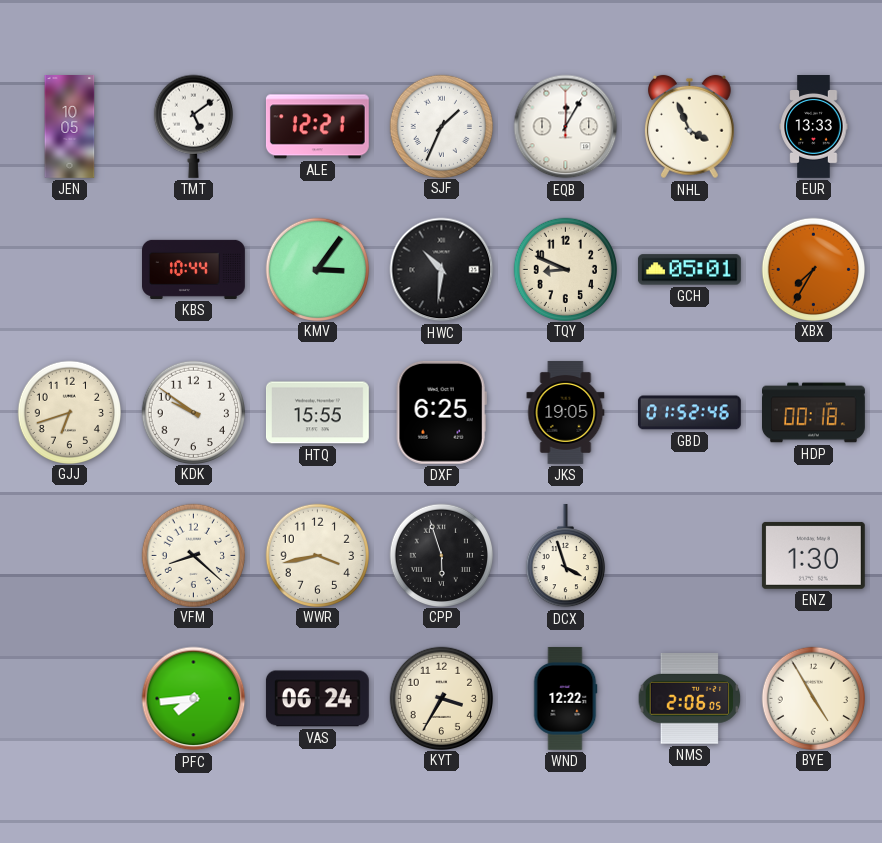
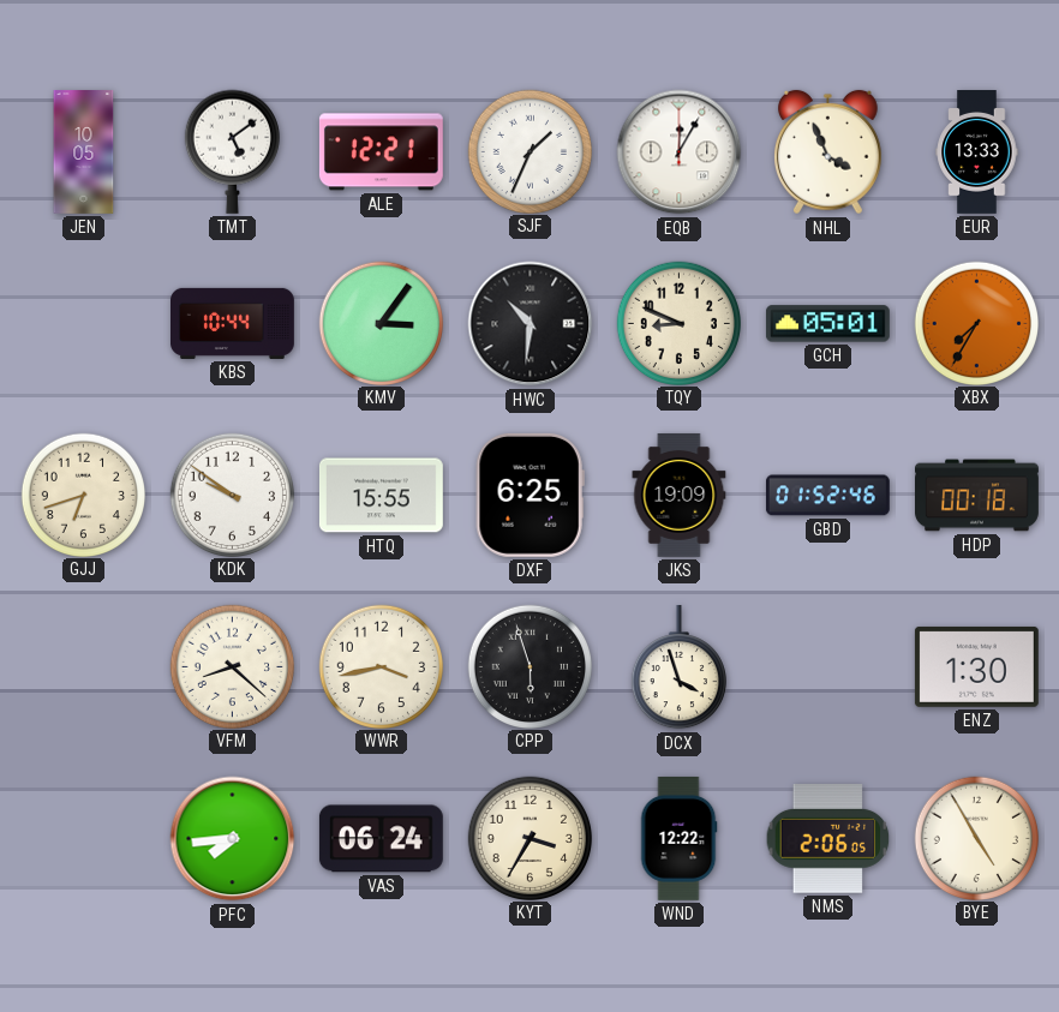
JKS: 19:05 -> 19:09 (680, 495)
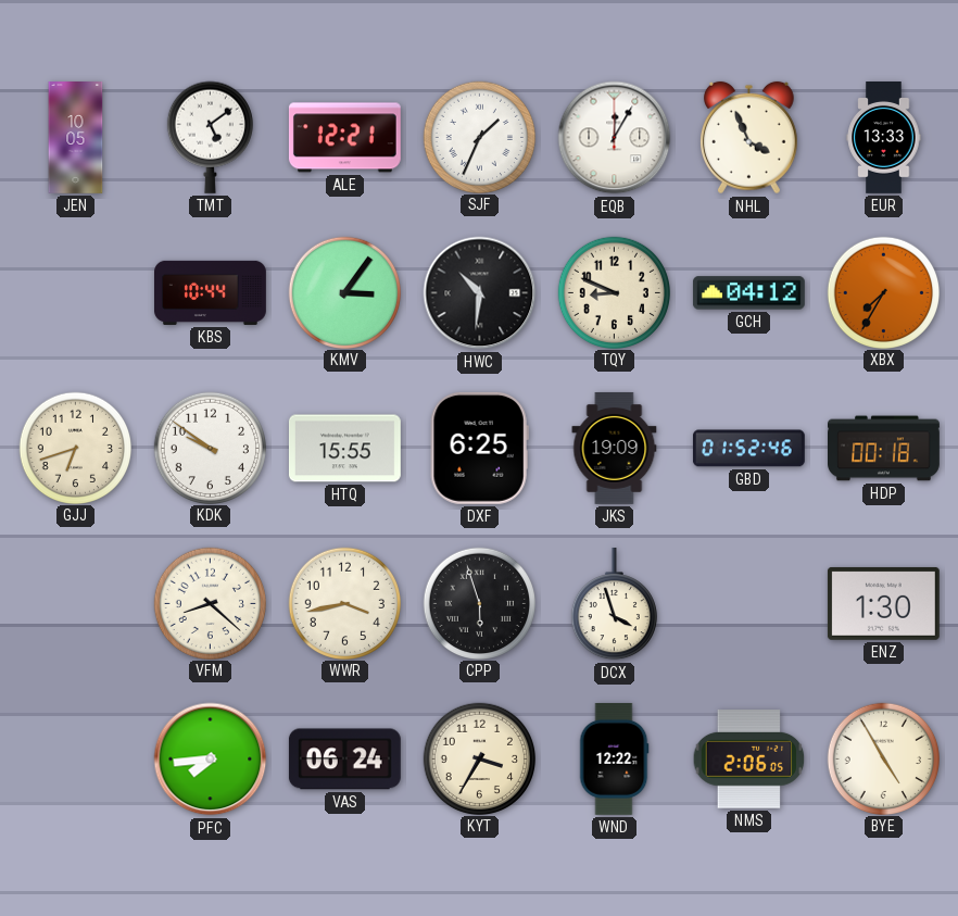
GCH: 05:01 -> 04:12 (748, 293)
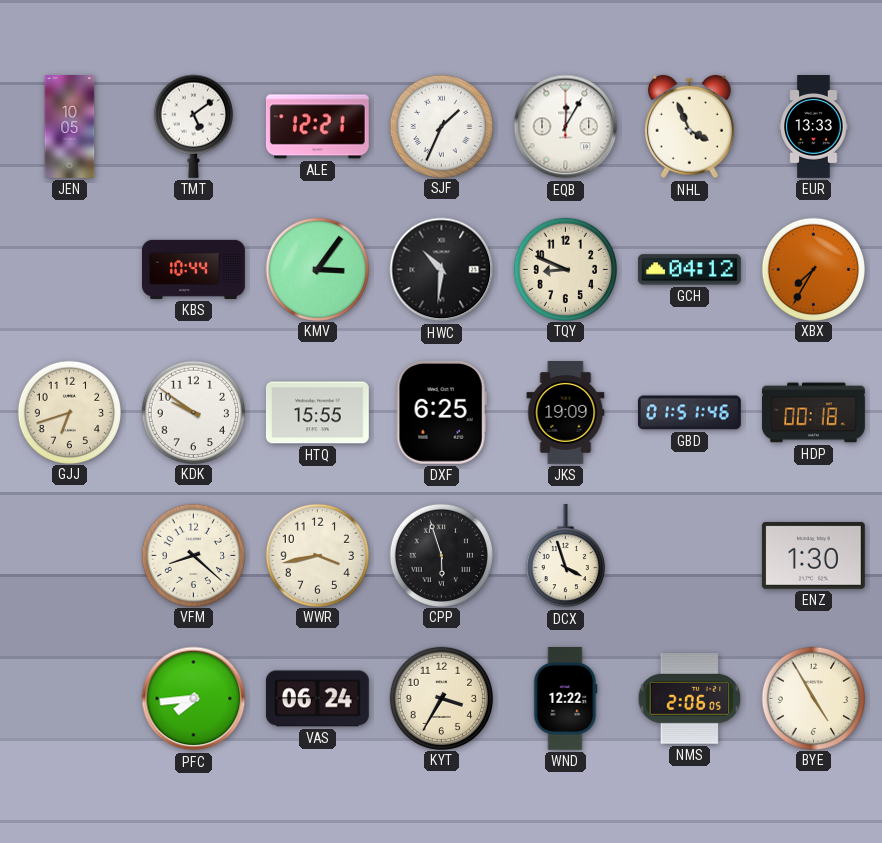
GBD: 01:52 -> 01:51 (689, 413)
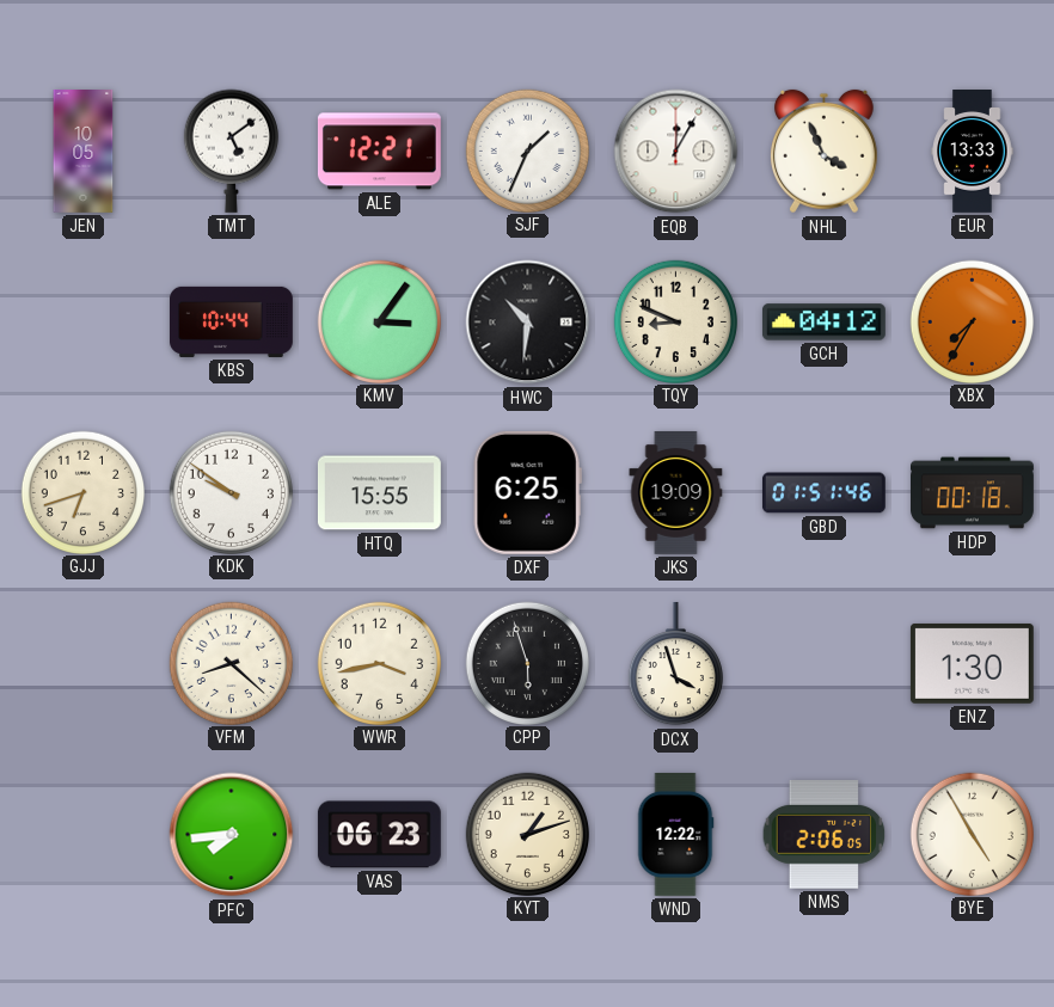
VAS: 06:24 -> 06:23 (379, 835)
KYT: 3:35 -> 1:12 (527, 834)
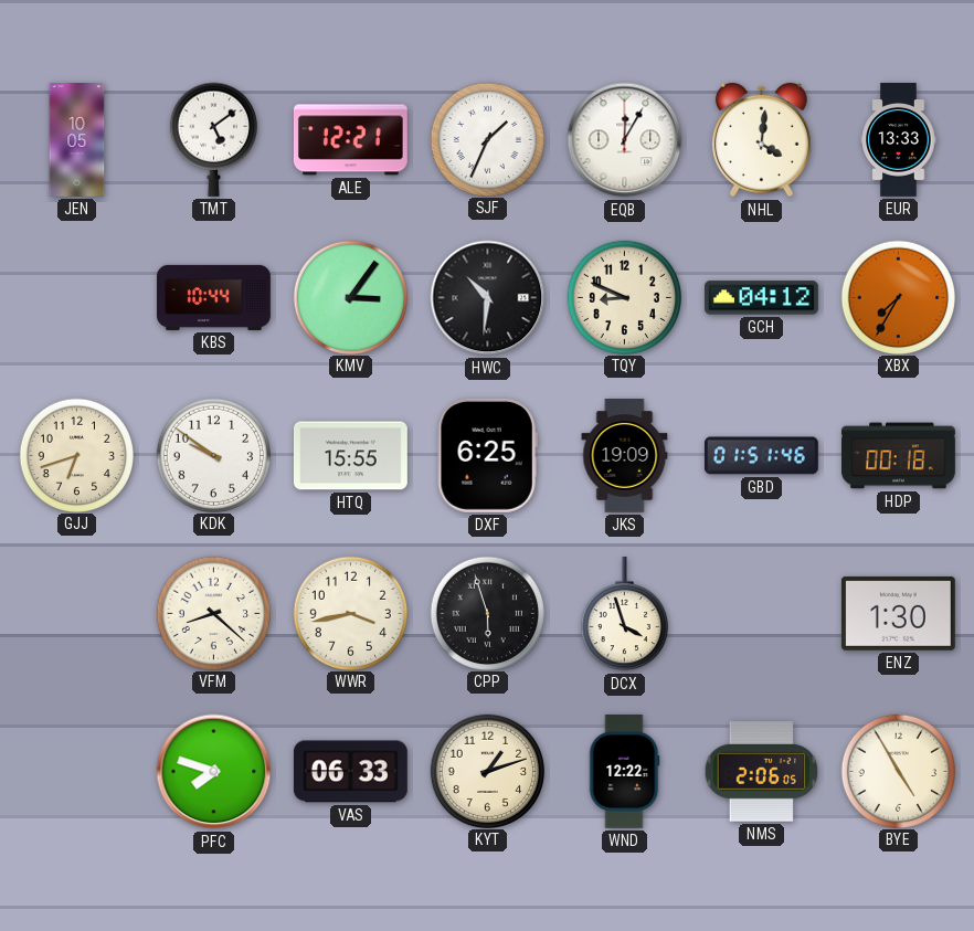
NHL: 3:56 -> 4:01 (761, 140)
PFC: 7:44 -> 7:48 (214, 772)
VAS: 06:23 -> 06:33 (350, 772)
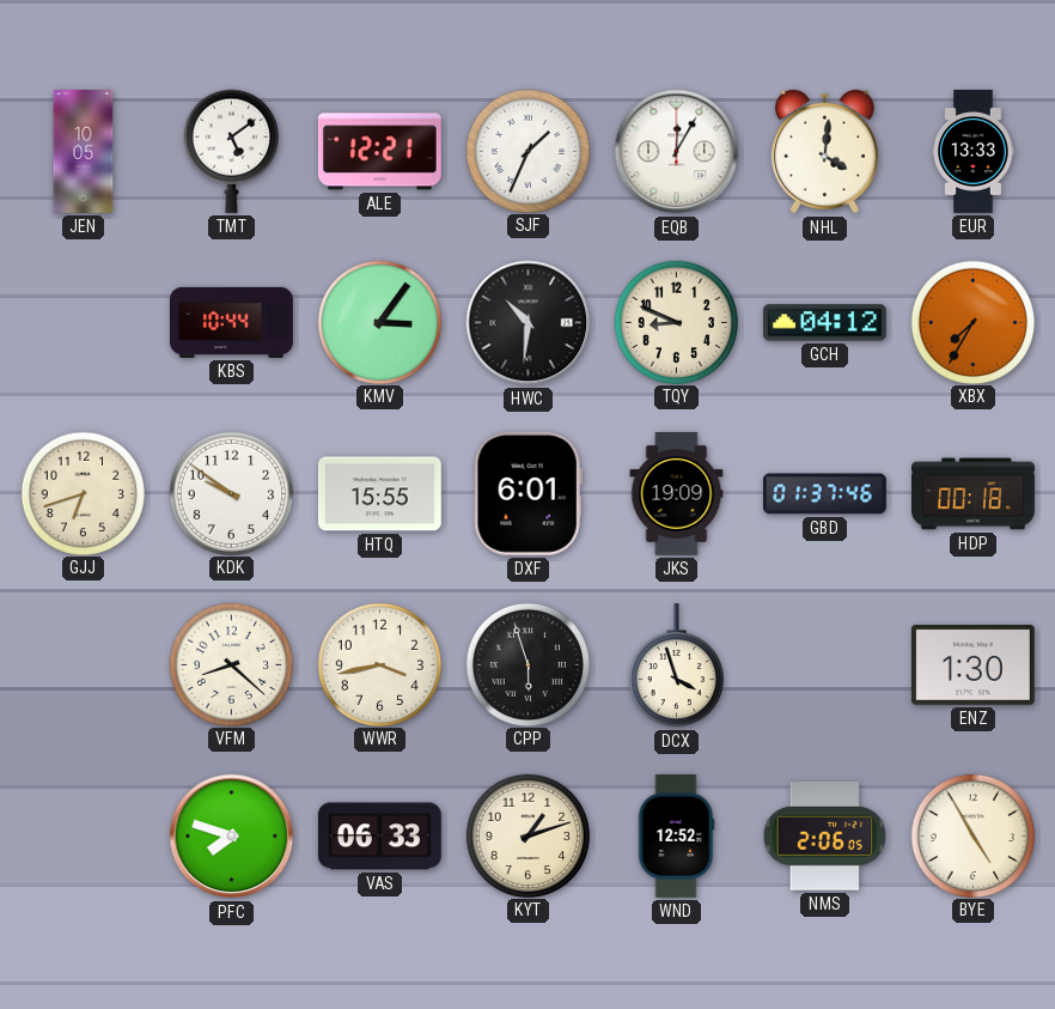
DXF: 6:25 -> 6:01 (527, 493)
GBD: 01:51 -> 01:37 (824, 494)
WND: 12:22 -> 12:52 (676, 835)
